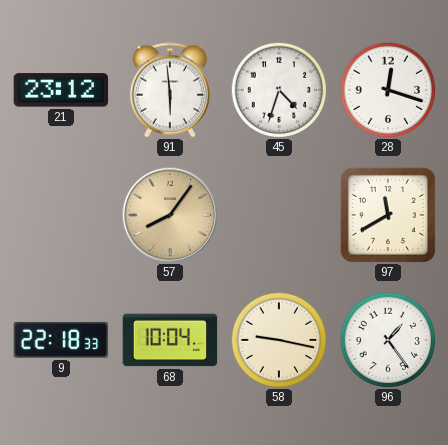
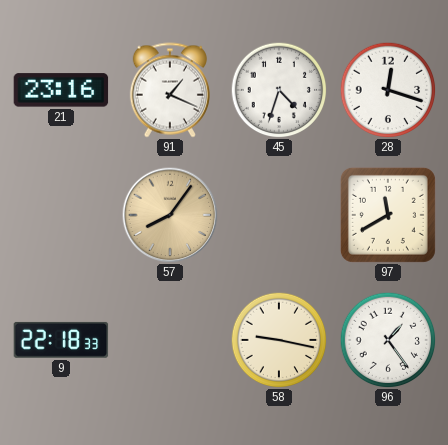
21: 23:12 -> 23:16 (61, 90)
91: 5:59 -> 1:19 (170, 90)
68: 10:04 -> none (170, 340)
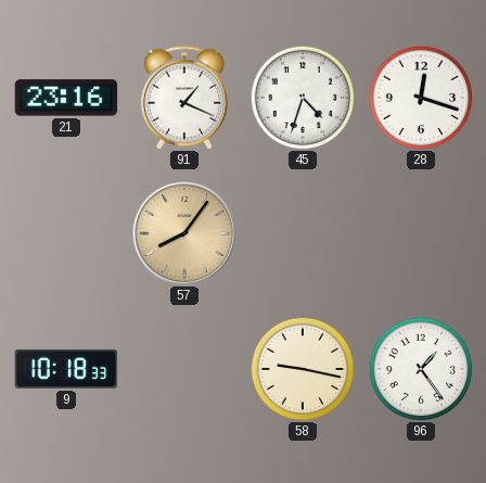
97: 11:40 -> none (388, 215)
9: 22:18 -> 10:18 (66, 369)
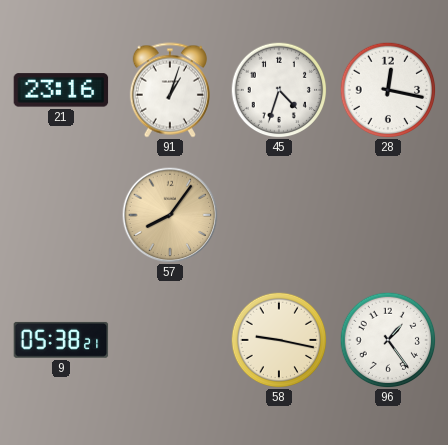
91: 1:19 -> 1:03 (170, 90)
28: 12:18 -> 12:17 (388, 90)
9: 10:18 -> 05:38 (61, 340)
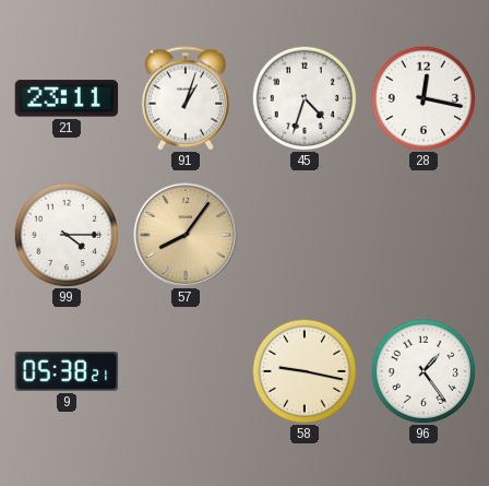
21: 23:16 -> 23:11 (67, 98)
99: none -> 4:15 (67, 235)
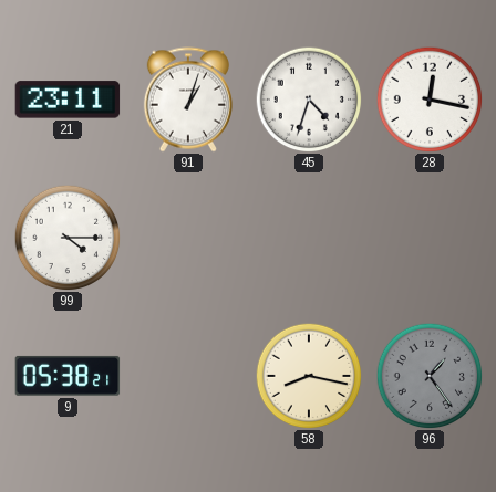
57: 8:06 -> none (186, 235)
58: 9:17 -> 8:17 (309, 376)
96 dial: white -> grey (430, 376)
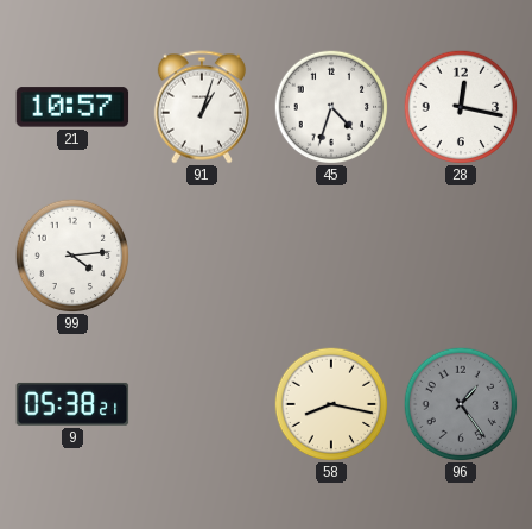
21: 23:11 -> 10:57 (72, 107)
99: 4:15 -> 4:14 (72, 256)
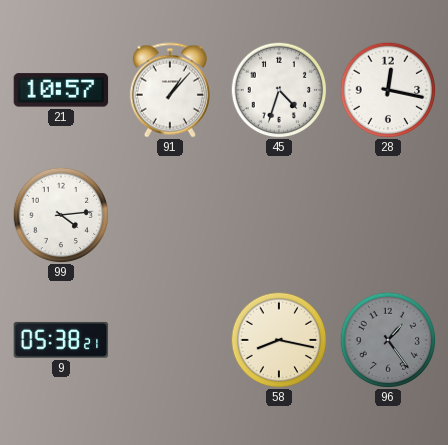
91: 1:03 -> 1:07 (170, 90)
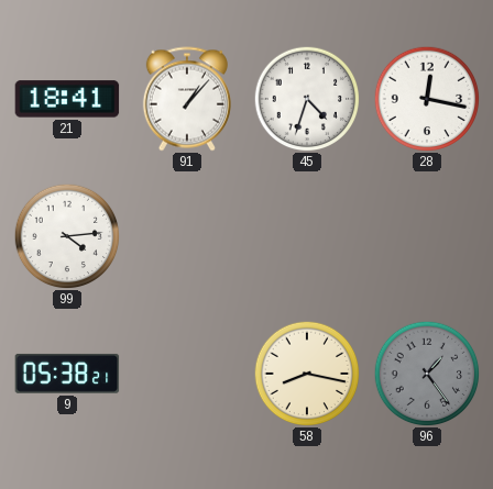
21: 10:57 -> 18:41 (67, 99)
